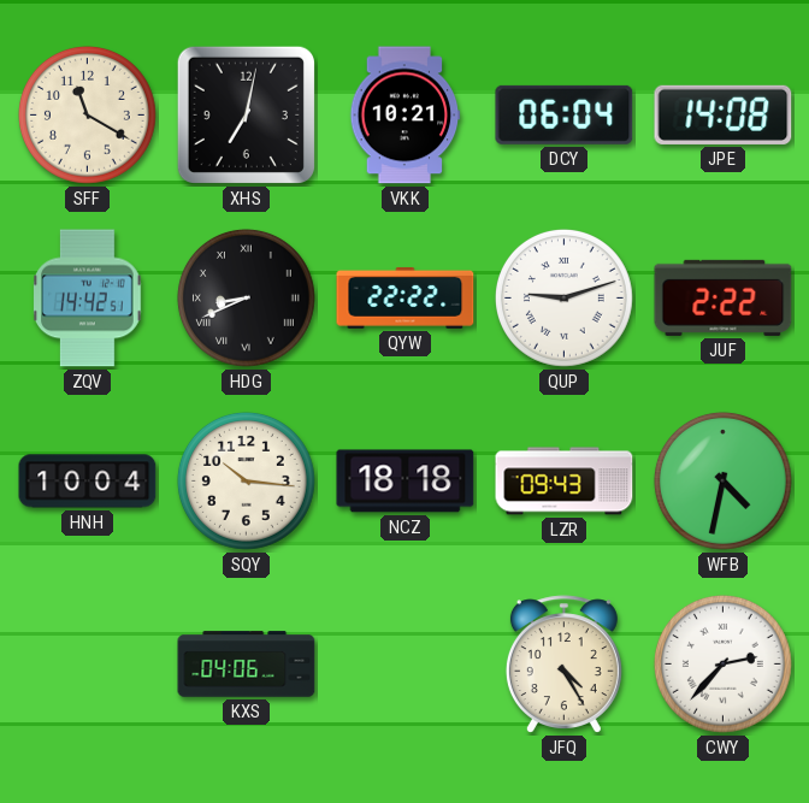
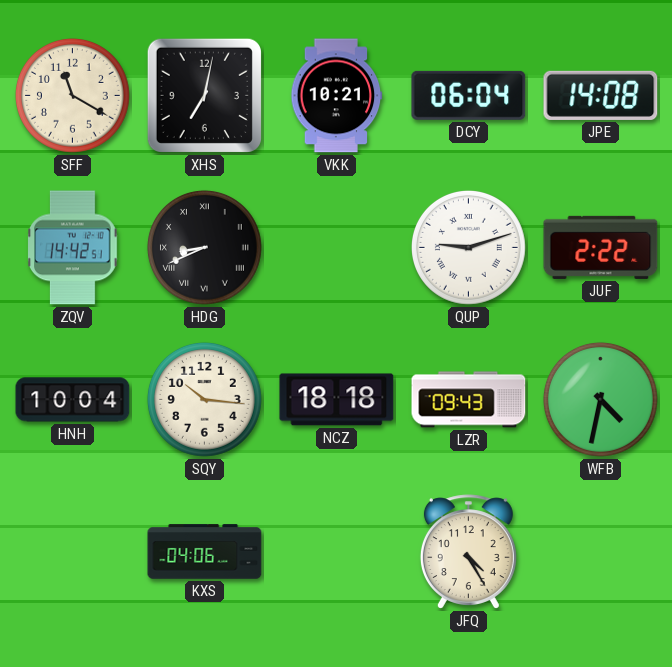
QYW: 22:22 -> none (406, 297)
CWY: 2:37 -> none (722, 663)
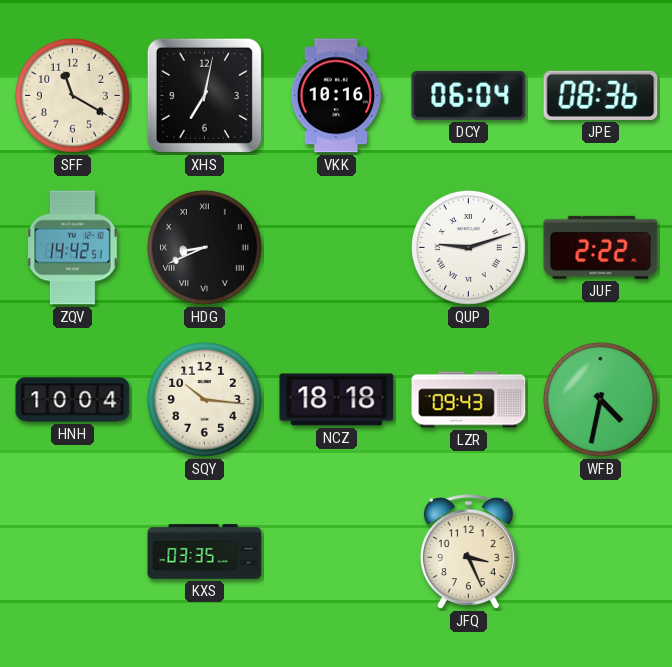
VKK: 10:21 -> 10:16 (337, 96)
JPE: 14:08 -> 08:36 (601, 95)
KXS: 04:06 -> 03:35 (205, 552)
JFQ: 4:25 -> 3:26 (468, 552)
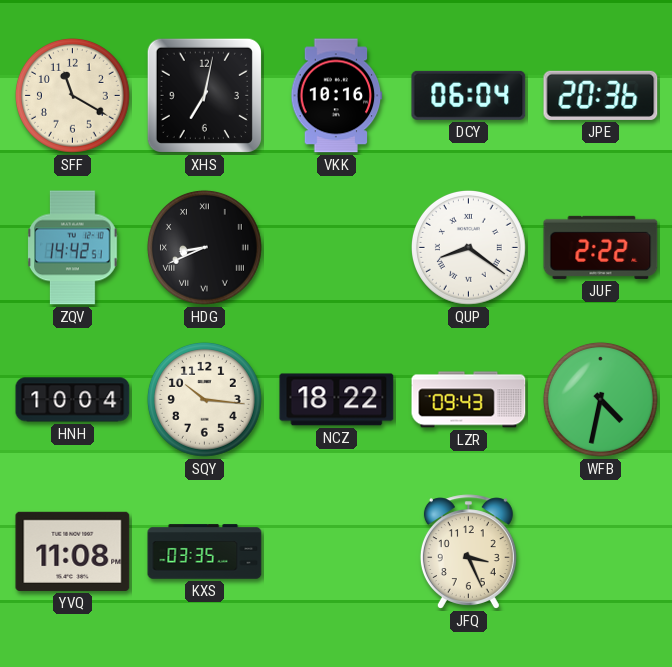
JPE: 08:36 -> 20:36 (601, 95)
QUP: 9:12 -> 8:21 (468, 247)
NCZ: 18:18 -> 18:22 (337, 400)
YVQ: none -> 11:08 (73, 551)
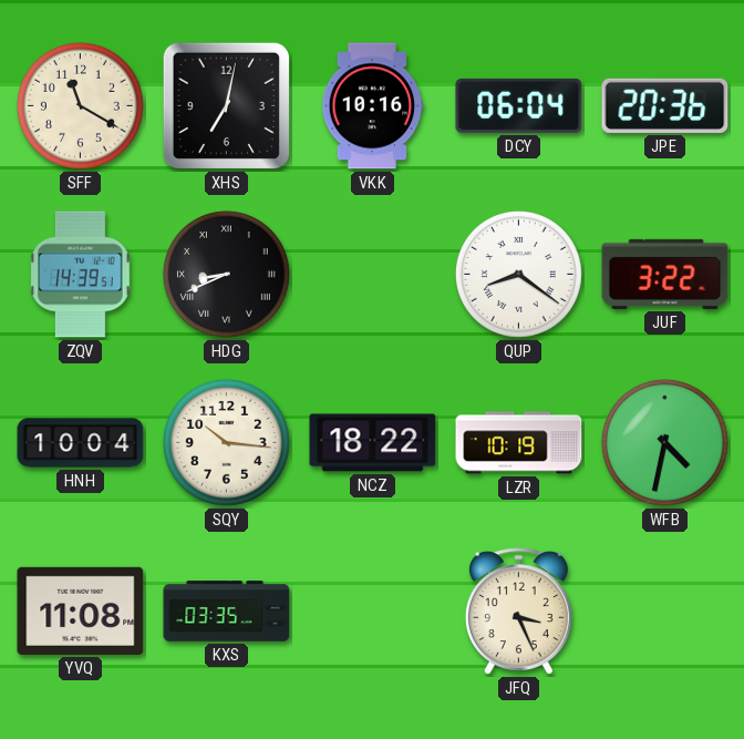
ZQV: 14:42 -> 14:39 (81, 275)
JUF: 2:22 -> 3:22 (665, 274)
LZR: 09:43 -> 10:19 (519, 443)
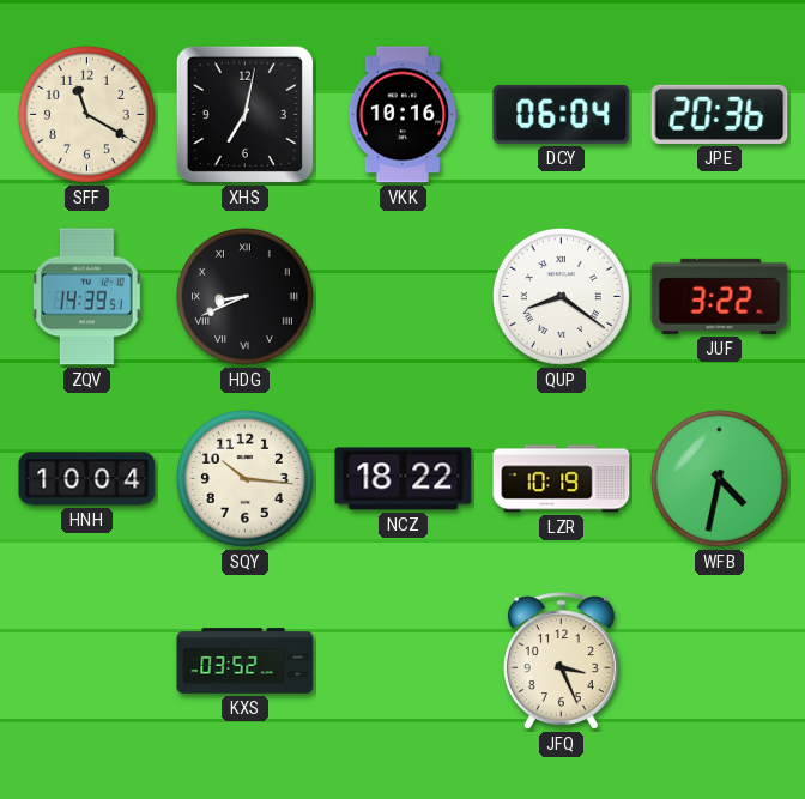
YVQ: 11:08 -> none (81, 610)
KXS: 03:35 -> 03:52 (246, 661)
